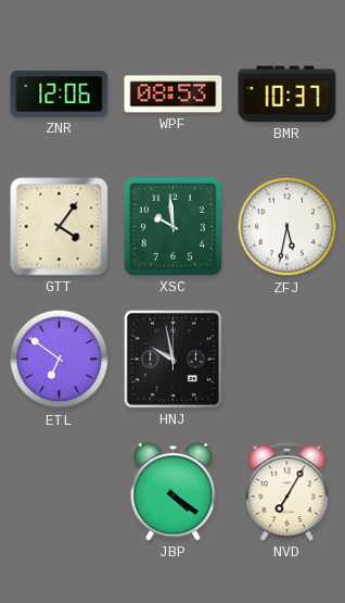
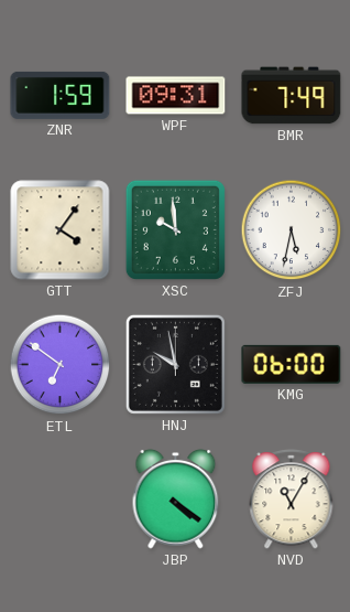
ZNR: 12:06 -> 1:59 (61, 95)
WPF: 08:53 -> 09:31 (176, 96)
BMR: 10:37 -> 7:49 (292, 96)
KMG: none -> 06:00 (292, 364)
NVD: 7:05 -> 11:05 (292, 500)
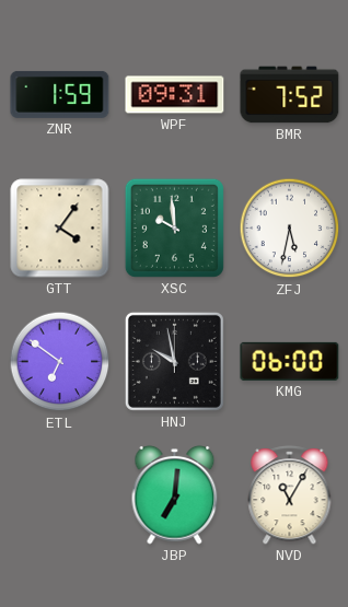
BMR: 7:49 -> 7:52 (290, 95)
JBP: 4:21 -> 7:01 (175, 494)
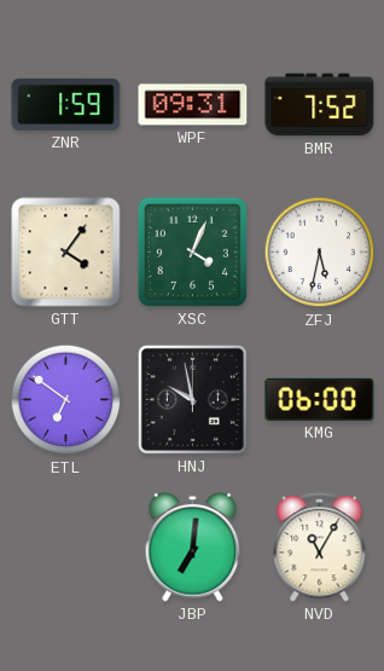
XSC: 9:59 -> 4:04 (192, 251)
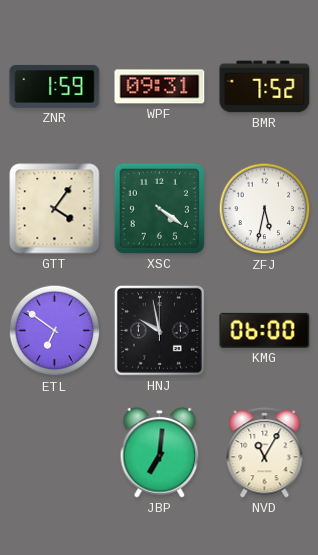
XSC: 4:04 -> 4:21 (159, 208)
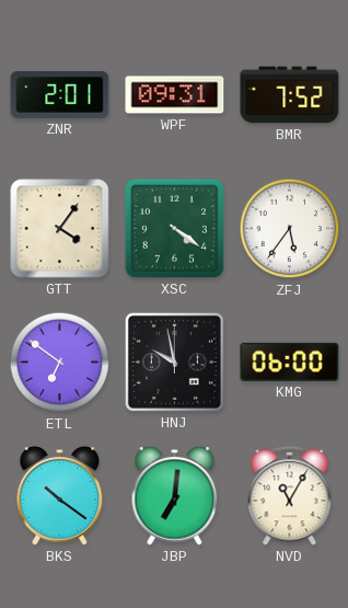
ZNR: 1:59 -> 2:01 (60, 94)
ZFJ: 5:32 -> 5:36 (290, 229)
BKS: none -> 10:21 (60, 495)
